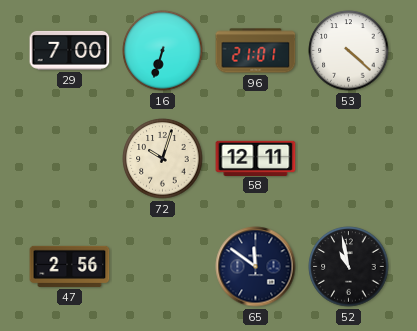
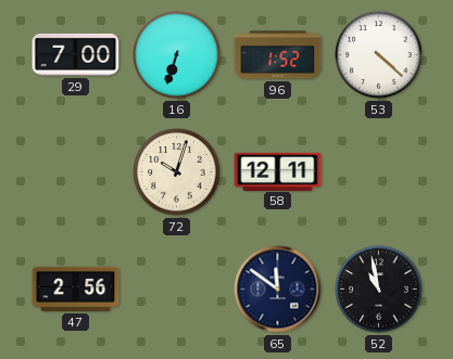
96: 21:01 -> 1:52 (278, 55)
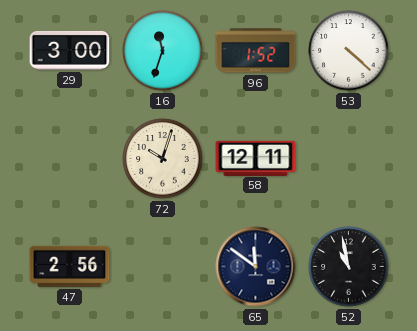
29: 7:00 -> 3:00 (70, 50)
16: 6:33 -> 11:33 (163, 51)
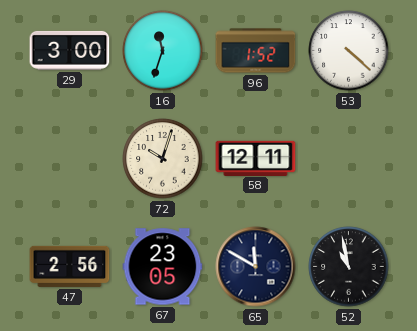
67: none -> 23:05 (163, 267)
65: 11:51 -> 11:50 (256, 267)
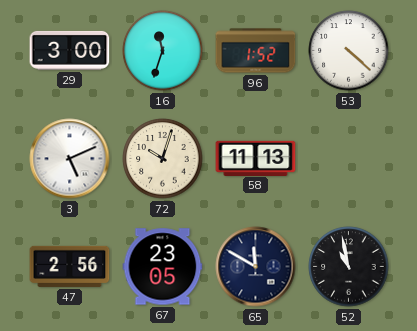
3: none -> 5:11 (70, 159)
58: 12:11 -> 11:13 (256, 158)
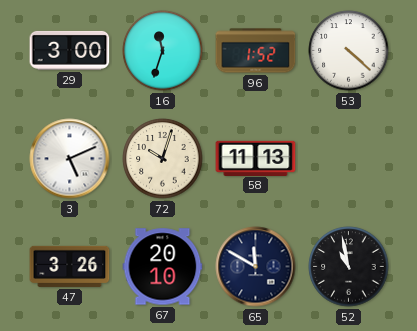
47: 2:56 -> 3:26 (70, 266)
67: 23:05 -> 20:10 (163, 267)
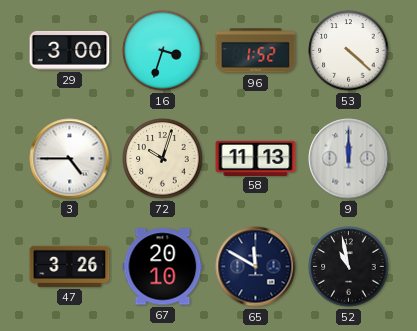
16: 11:33 -> 3:33 (163, 51)
3: 5:11 -> 4:45 (70, 159)
9: none -> 12:00 (349, 159)
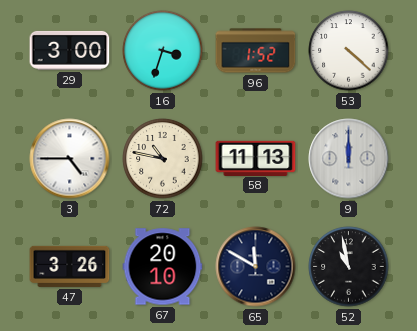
72: 10:03 -> 10:47 (163, 159)
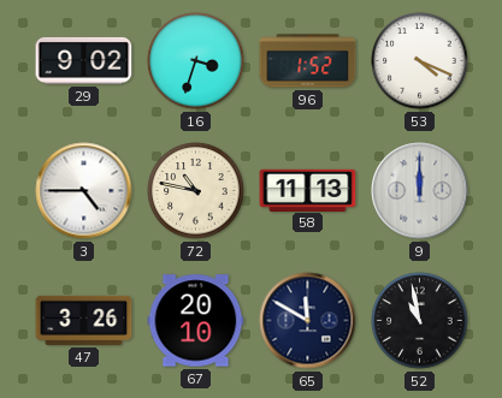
29: 3:00 -> 9:02 (84, 60)
53: 4:22 -> 4:19 (420, 61)
